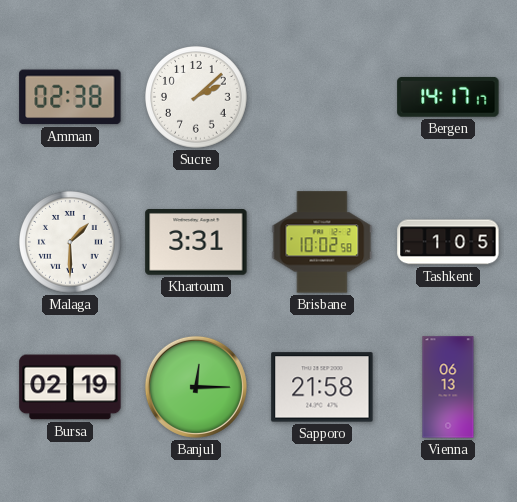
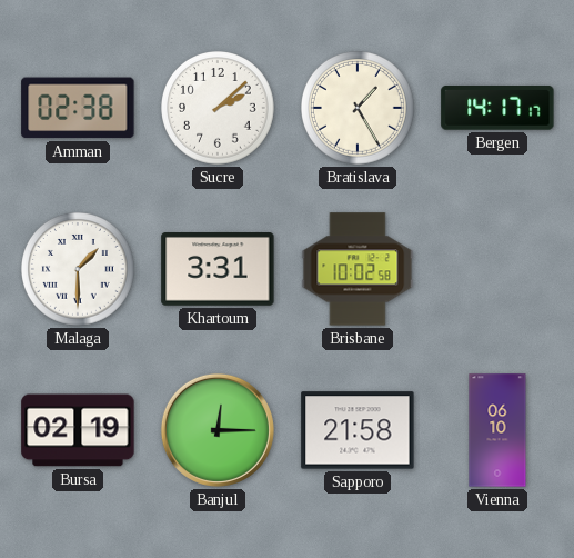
Bratislava: none -> 1:25 (359, 109)
Tashkent: 1:05 -> none (448, 242)
Vienna: 06:13 -> 06:10 (497, 430)
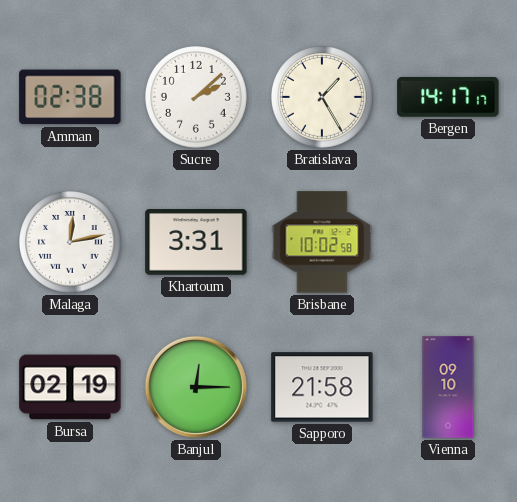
Malaga: 1:30 -> 12:13 (71, 243)
Vienna: 06:10 -> 09:10 (448, 387)
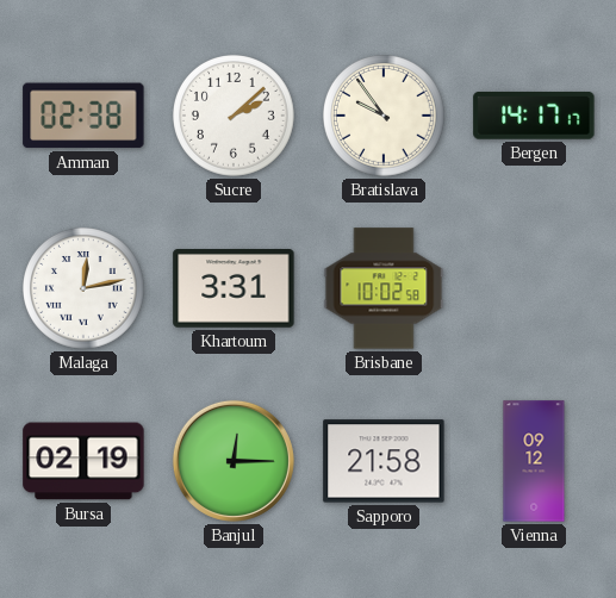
Bratislava: 1:25 -> 9:54 (385, 117)
Vienna: 09:10 -> 09:12 (534, 461)
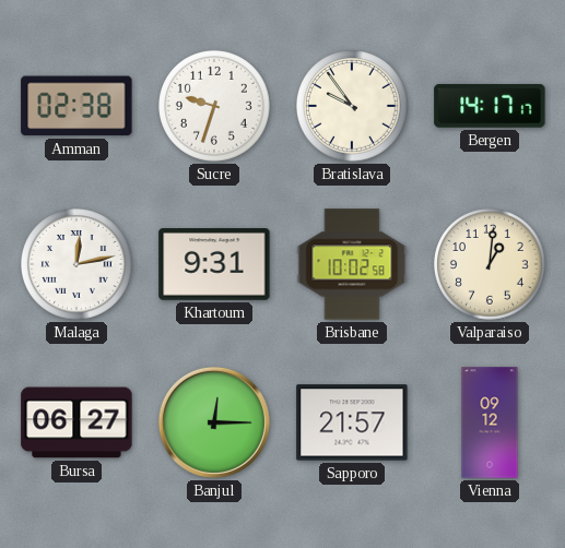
Sucre: 2:08 -> 9:33 (215, 107)
Khartoum: 3:31 -> 9:31 (214, 265)
Valparaiso: none -> 1:01 (491, 265)
Bursa: 02:19 -> 06:27 (76, 422)
Sapporo: 21:58 -> 21:57 (352, 422)
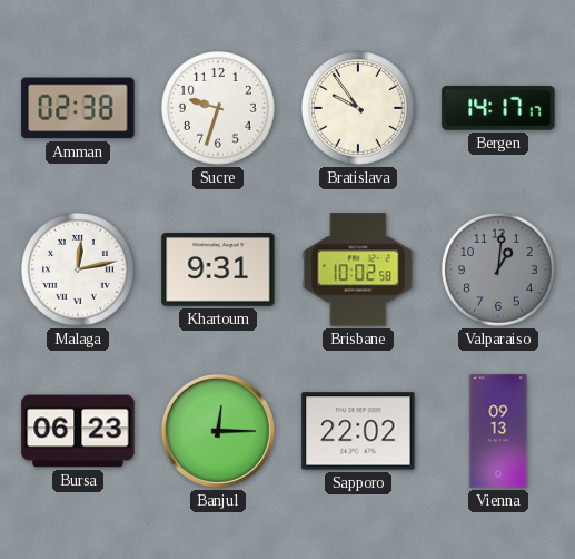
Valparaiso dial: cream -> grey (499, 271)
Bursa: 06:27 -> 06:23 (78, 431)
Sapporo: 21:57 -> 22:02 (358, 431)
Vienna: 09:12 -> 09:13 (498, 431)
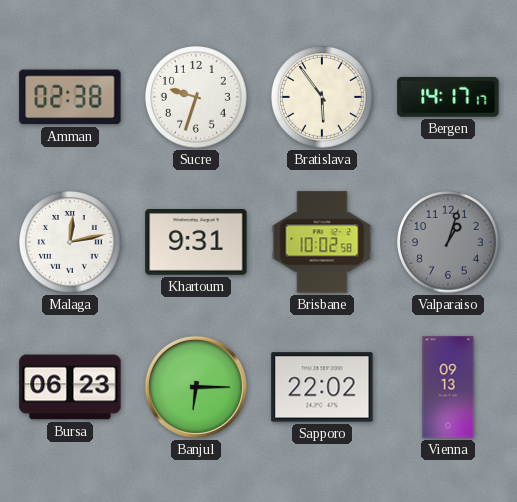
Bratislava: 9:54 -> 5:54 (323, 98)
Valparaiso: 1:01 -> 1:03 (449, 243)
Banjul: 12:15 -> 6:15 (196, 387)
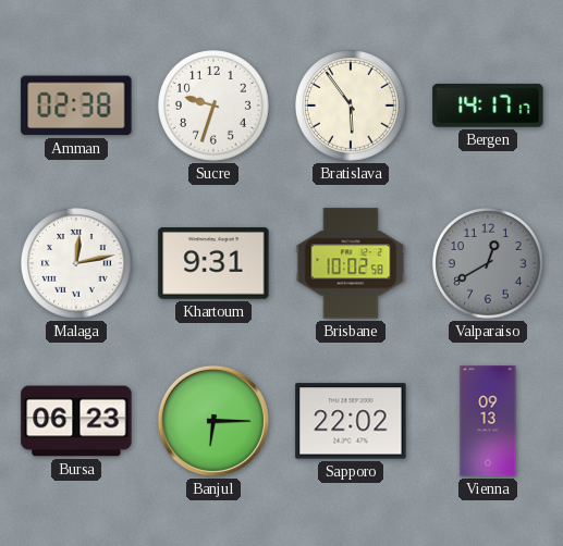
Valparaiso: 1:03 -> 12:40 (489, 264)
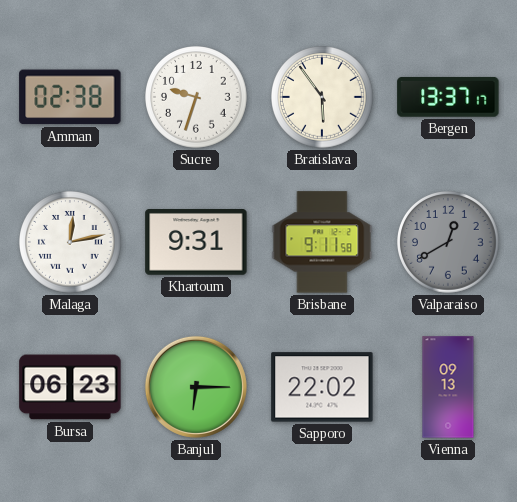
Bergen: 14:17 -> 13:37 (448, 97)
Brisbane: 10:02 -> 9:11 (322, 242)
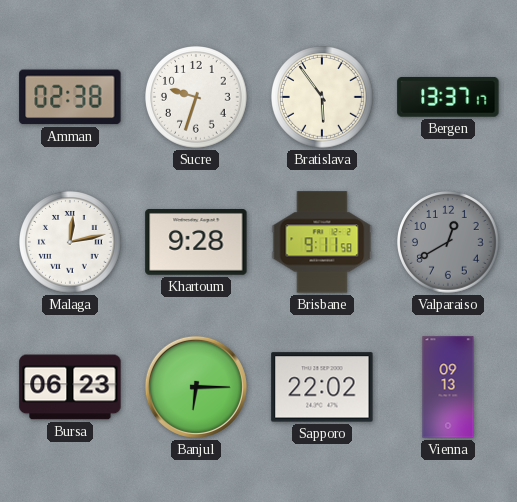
Khartoum: 9:31 -> 9:28 (196, 243)
